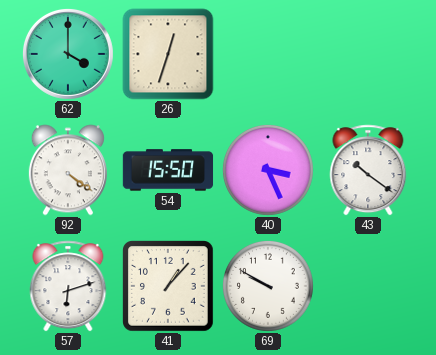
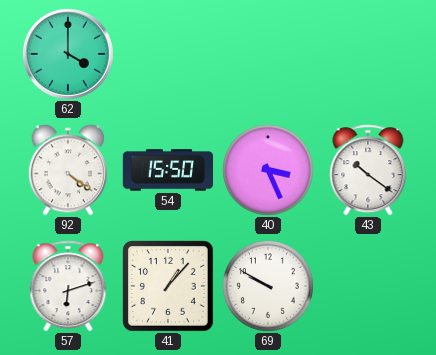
26: 12:33 -> none (168, 54)
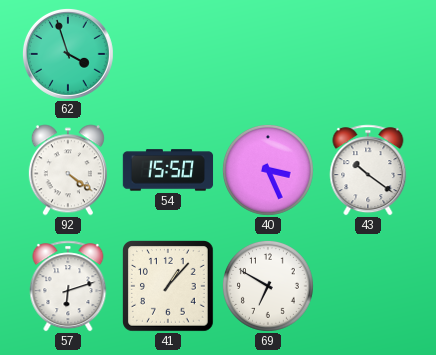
62: 4:00 -> 3:57 (68, 54)
69: 9:50 -> 6:50 (268, 286)
